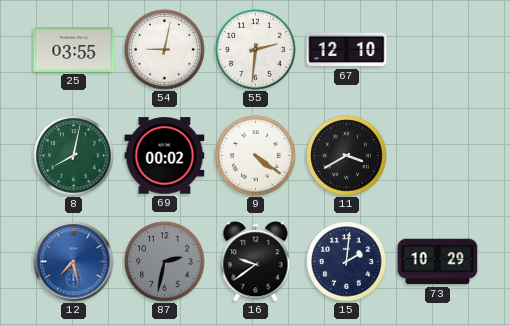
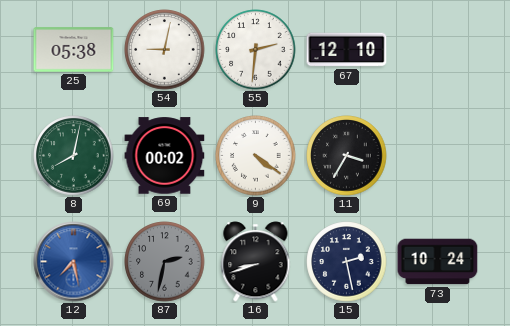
25: 03:55 -> 05:38 (74, 50)
11: 3:40 -> 3:35 (347, 156)
16: 9:39 -> 8:42 (256, 262)
15: 2:01 -> 2:28 (347, 262)
73: 10:29 -> 10:24 (438, 262)
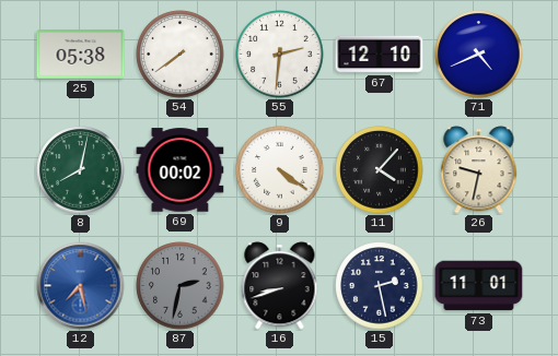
54: 9:02 -> 7:39 (181, 55)
71: none -> 4:41 (479, 55)
11: 3:35 -> 4:07 (380, 170)
26: none -> 9:32 (479, 170)
73: 10:24 -> 11:01 (479, 286)
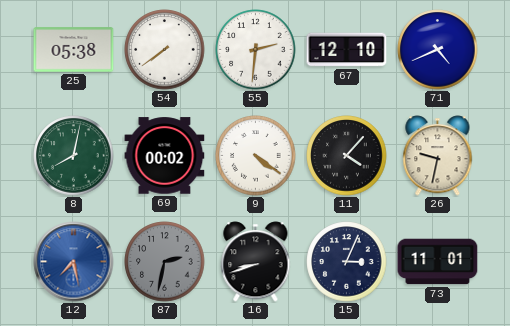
15: 2:28 -> 3:04 (347, 262)
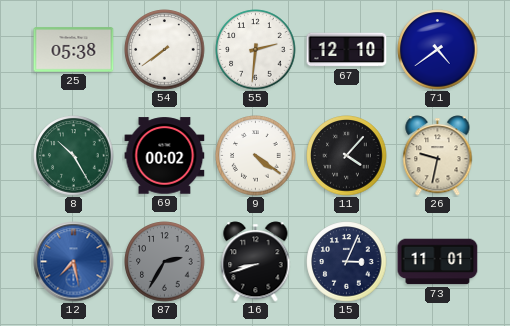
71: 4:41 -> 4:39 (438, 50)
8: 8:02 -> 10:25 (74, 156)
87: 2:32 -> 2:35 (165, 262)
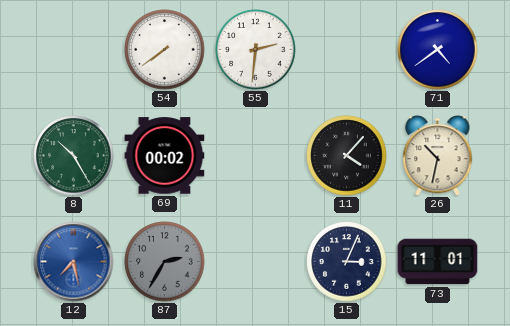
25: 05:38 -> none (74, 50)
67: 12:10 -> none (347, 50)
9: 4:21 -> none (256, 156)
26: 9:32 -> 10:32 (438, 156)
16: 8:42 -> none (256, 262)
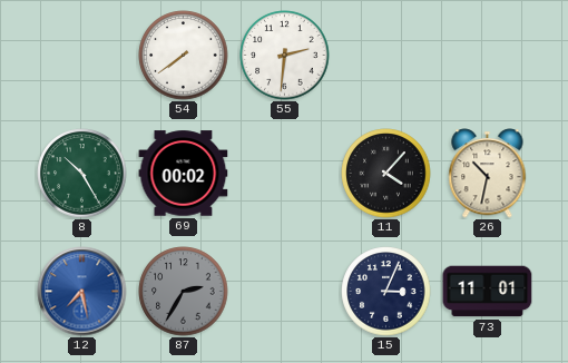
71: 4:39 -> none (438, 50)
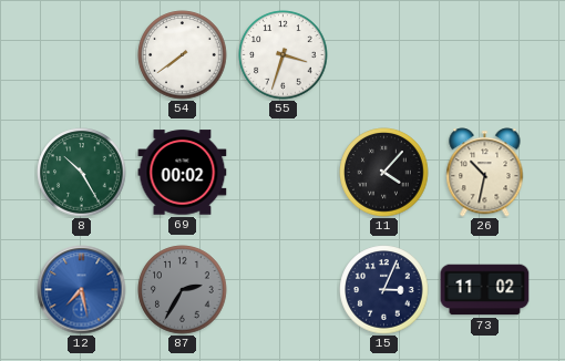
55: 2:31 -> 3:33 (284, 55)
73: 11:01 -> 11:02 (485, 290)
